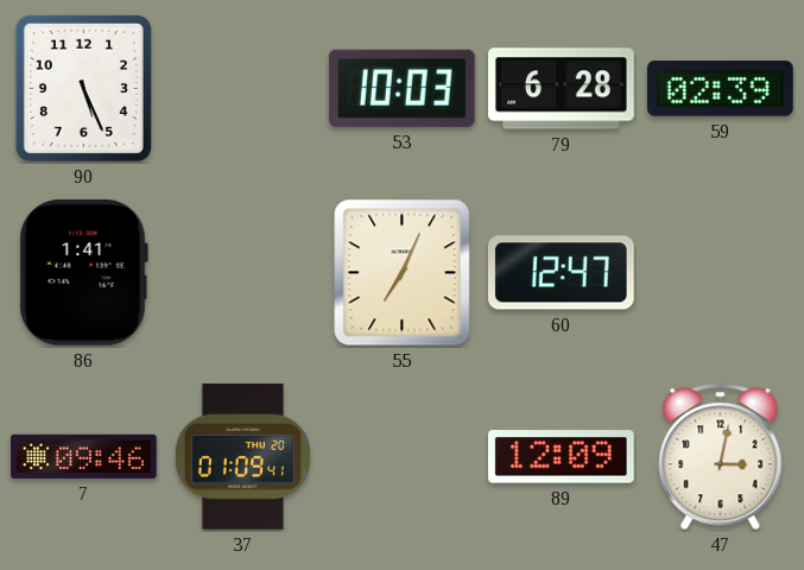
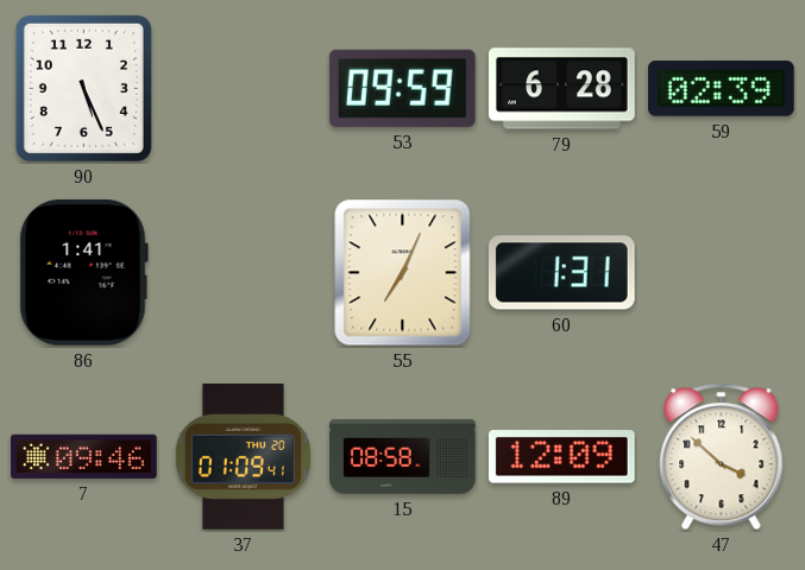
53: 10:03 -> 09:59 (402, 88)
60: 12:47 -> 1:31 (561, 273)
15: none -> 08:58 (403, 456)
47: 3:02 -> 3:52 (722, 457)
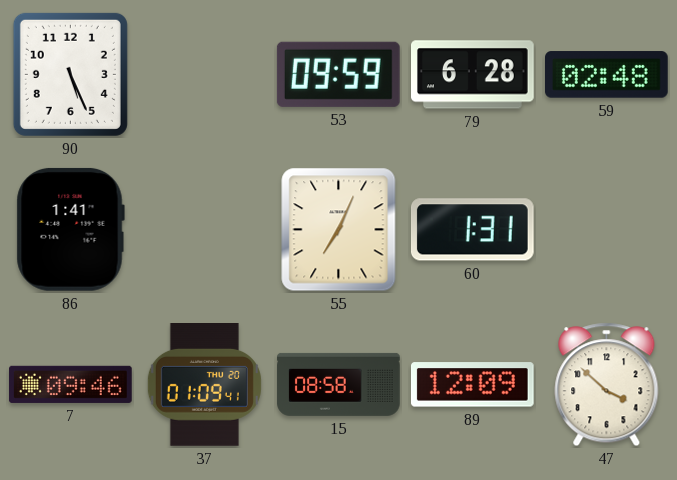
59: 02:39 -> 02:48 (607, 75)
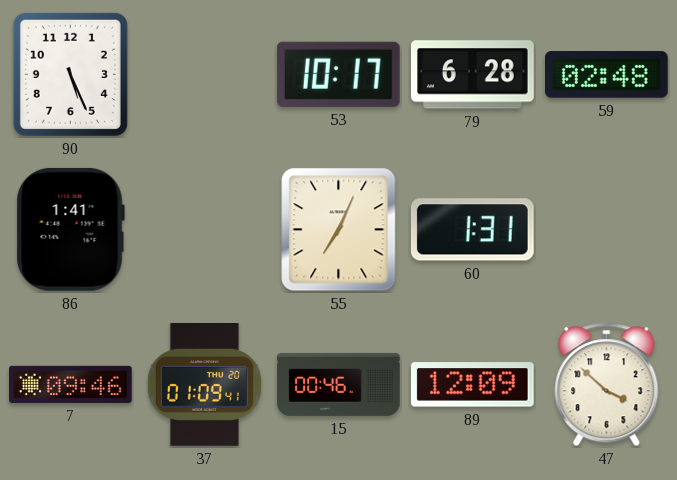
53: 09:59 -> 10:17 (338, 74)
15: 08:58 -> 00:46 (339, 384)
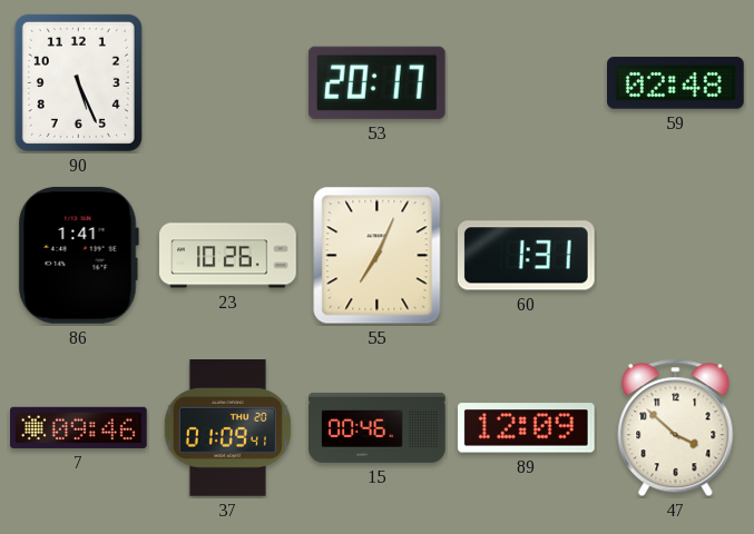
53: 10:17 -> 20:17 (376, 82)
79: 6:28 -> none (473, 75)
23: none -> 10:26 (228, 256)
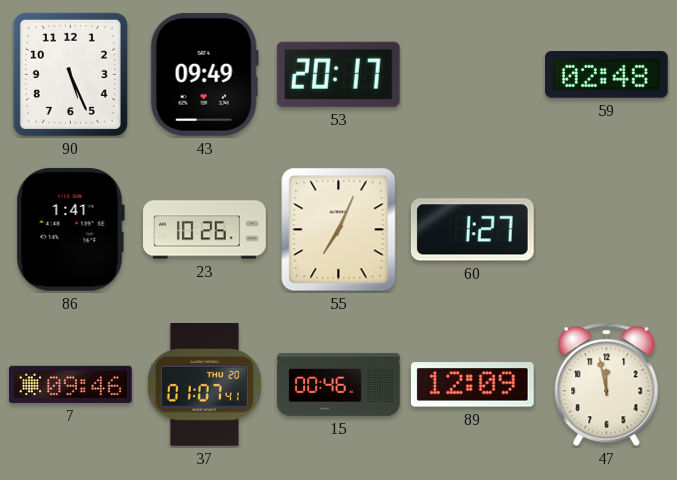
43: none -> 09:49 (204, 74)
60: 1:31 -> 1:27 (472, 230)
37: 01:09 -> 01:07 (204, 385)
47: 3:52 -> 11:58 (607, 385)
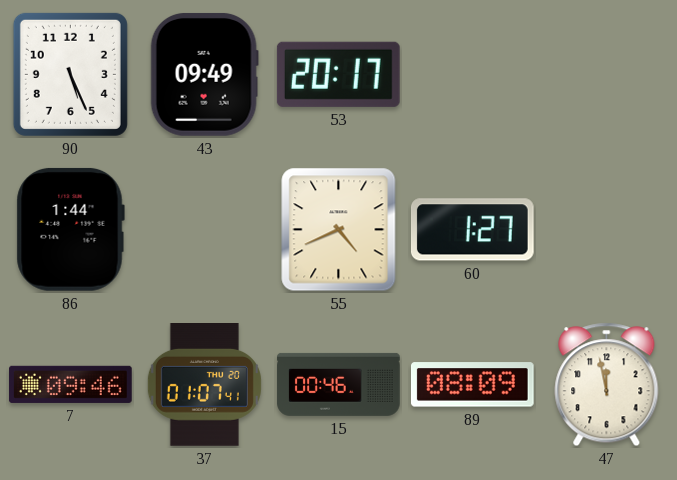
59: 02:48 -> none (607, 75)
86: 1:41 -> 1:44 (70, 229)
23: 10:26 -> none (205, 230)
55: 7:04 -> 4:41 (339, 230)
89: 12:09 -> 08:09 (472, 385)
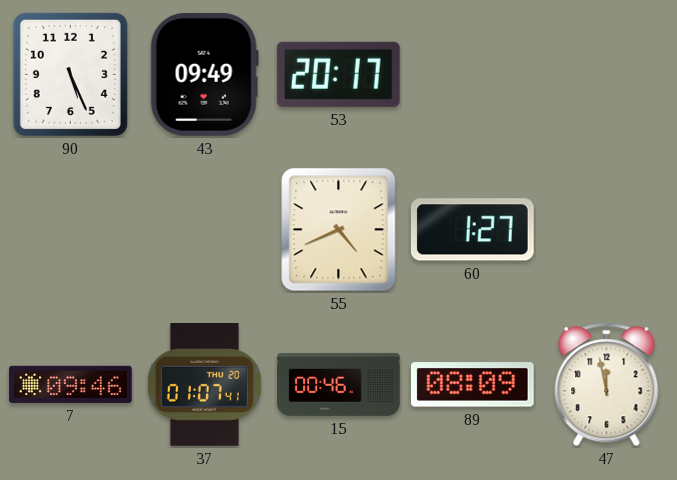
86: 1:44 -> none (70, 229)
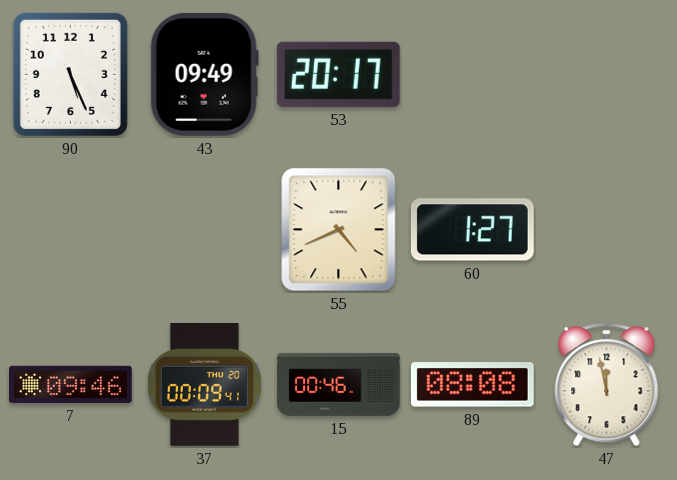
37: 01:07 -> 00:09 (204, 385)
89: 08:09 -> 08:08 (472, 385)
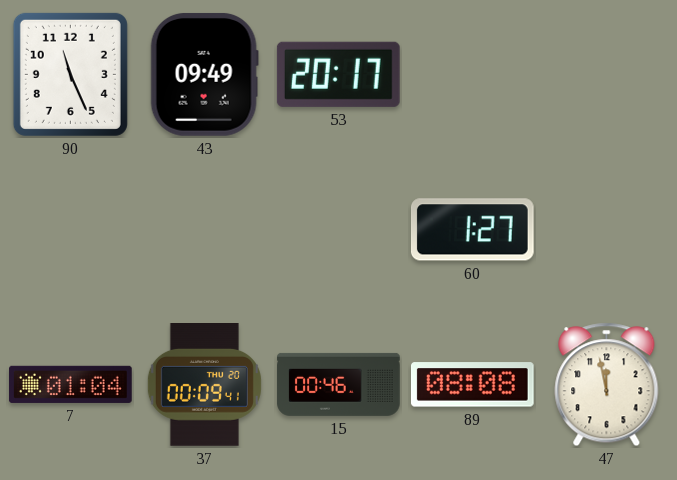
90: 5:26 -> 11:26 (70, 74)
55: 4:41 -> none (339, 230)
7: 09:46 -> 01:04 (71, 384)
